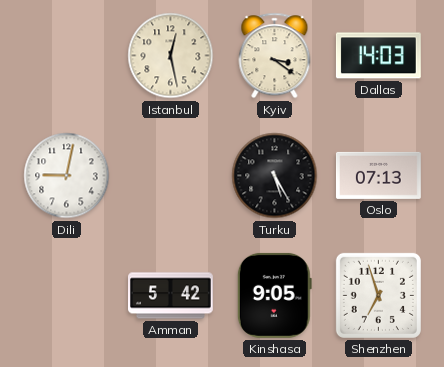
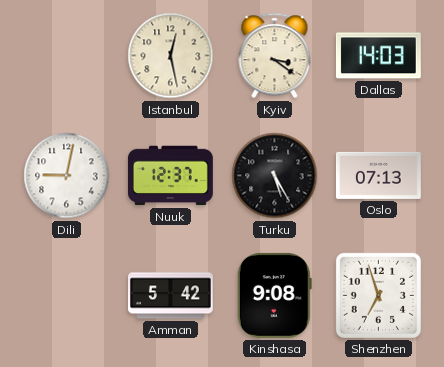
Nuuk: none -> 12:37 (170, 176)
Kinshasa: 9:05 -> 9:08 (274, 295)
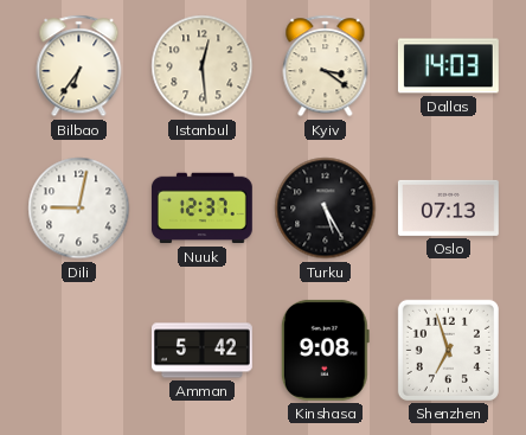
Bilbao: none -> 6:36 (79, 66)
Istanbul: 12:28 -> 12:29 (203, 66)
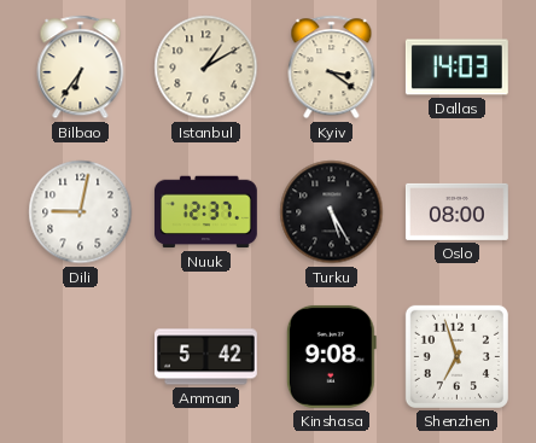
Istanbul: 12:29 -> 1:10 (206, 68)
Oslo: 07:13 -> 08:00 (456, 211)
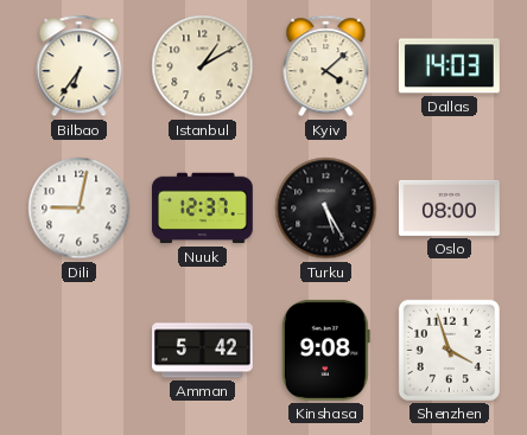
Kyiv: 3:21 -> 4:08 (326, 66)
Shenzhen: 6:57 -> 3:57 (449, 350)
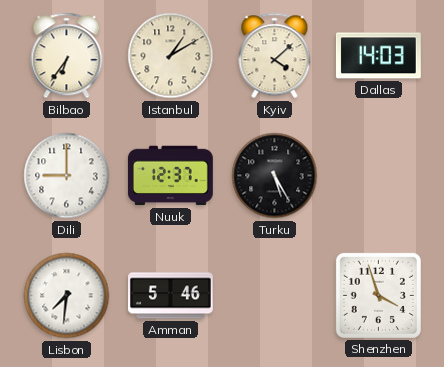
Dili: 9:02 -> 9:00 (67, 176)
Oslo: 08:00 -> none (449, 207)
Lisbon: none -> 7:31 (67, 296)
Amman: 5:42 -> 5:46 (171, 296)
Kinshasa: 9:08 -> none (325, 350)
